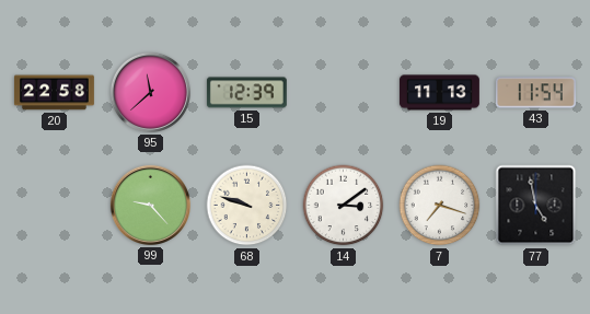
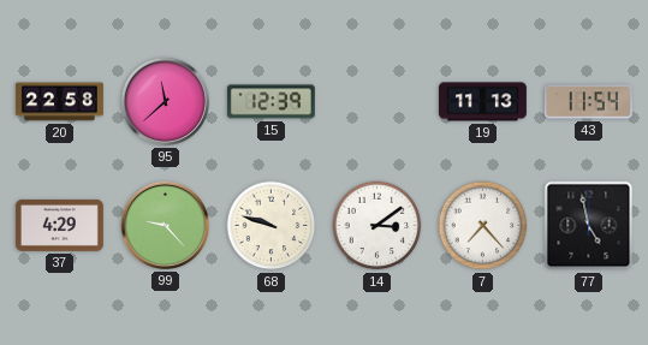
37: none -> 4:29 (59, 225)
7: 7:18 -> 7:23 (483, 226)
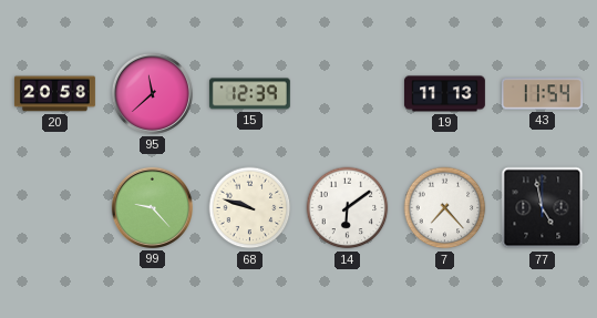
20: 22:58 -> 20:58 (54, 94)
37: 4:29 -> none (59, 225)
14: 3:09 -> 6:09 (348, 208)
